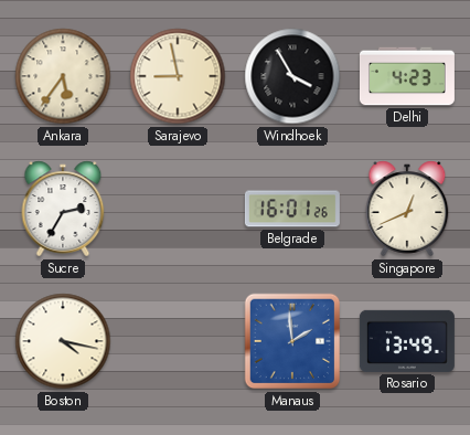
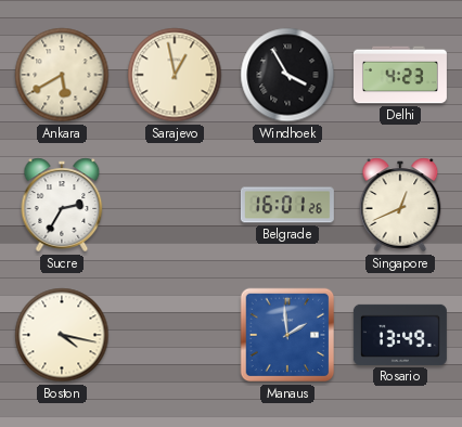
Ankara: 5:36 -> 5:40 (62, 75)
Sarajevo: 8:58 -> 12:58 (175, 75)
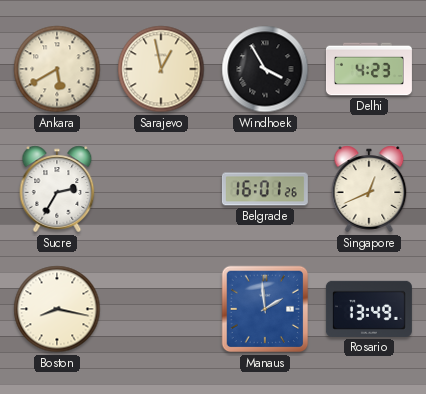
Boston: 4:17 -> 8:17 (57, 309)
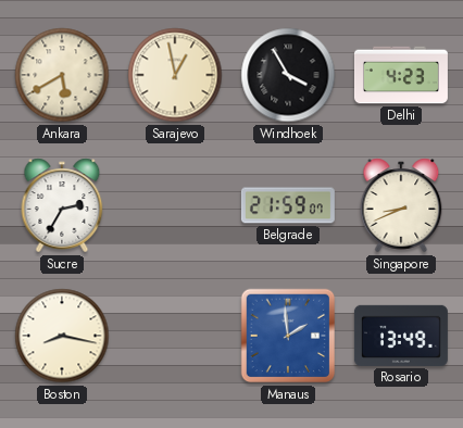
Belgrade: 16:01 -> 21:59 (288, 205)
Singapore: 12:41 -> 8:41 (401, 205)
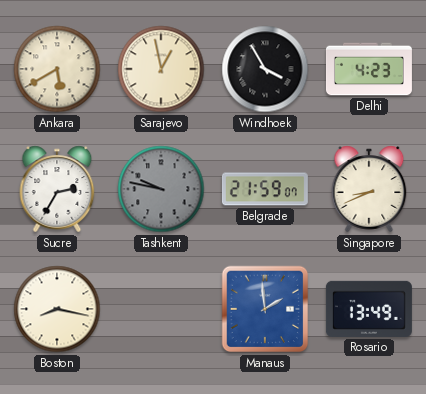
Tashkent: none -> 9:47 (161, 189)
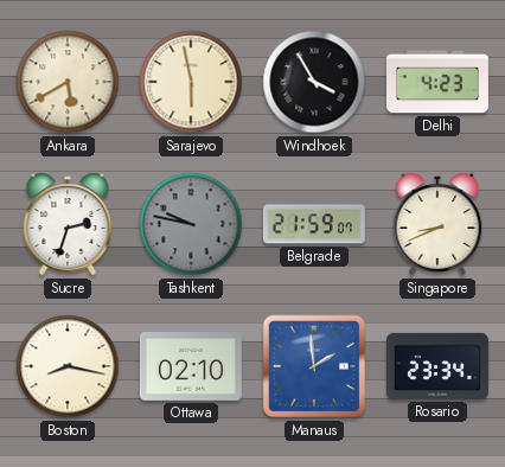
Sarajevo: 12:58 -> 5:58 (191, 82)
Sucre: 2:35 -> 2:33 (68, 224)
Ottawa: none -> 02:10 (191, 366)
Rosario: 13:49 -> 23:34 (437, 366)
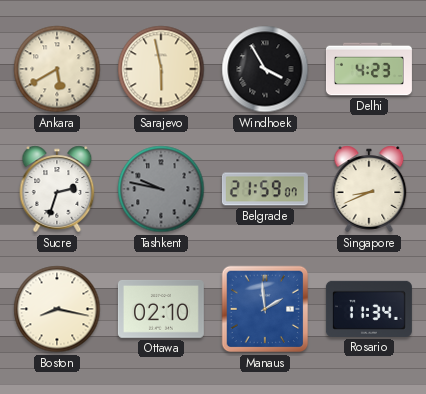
Rosario: 23:34 -> 11:34 (369, 309)
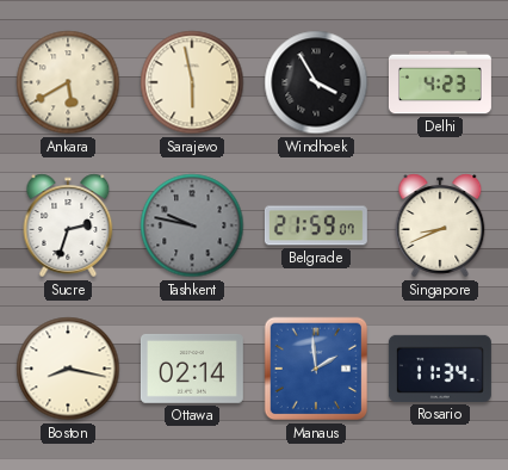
Ottawa: 02:10 -> 02:14 (192, 369)
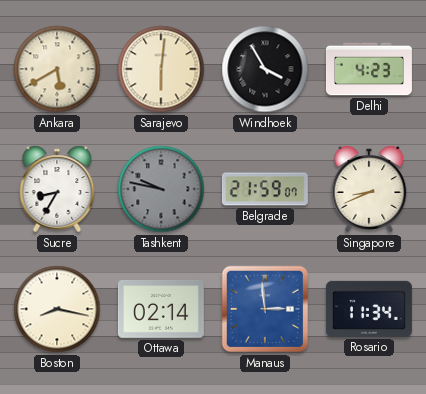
Sarajevo: 5:58 -> 6:01 (161, 69)
Sucre: 2:33 -> 8:35 (57, 189)
Manaus: 1:59 -> 2:59 (265, 309)
